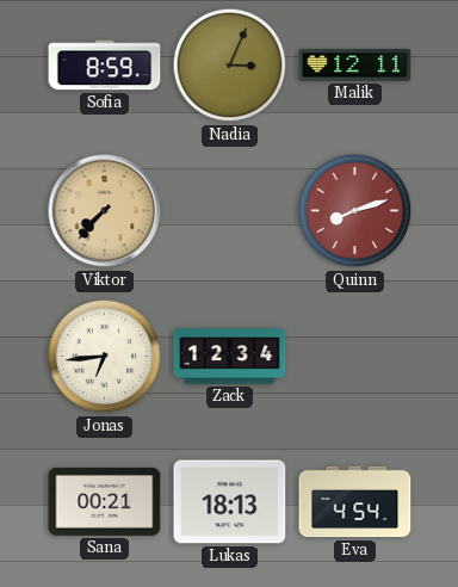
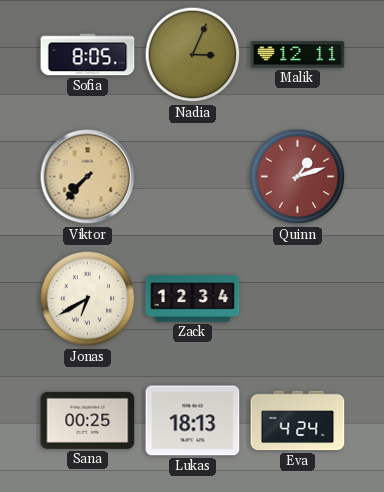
Sofia: 8:59 -> 8:05 (88, 55)
Quinn: 8:12 -> 1:12 (298, 177)
Jonas: 6:44 -> 6:40 (88, 299)
Sana: 00:21 -> 00:25 (88, 420)
Eva: 4:54 -> 4:24 (298, 421)
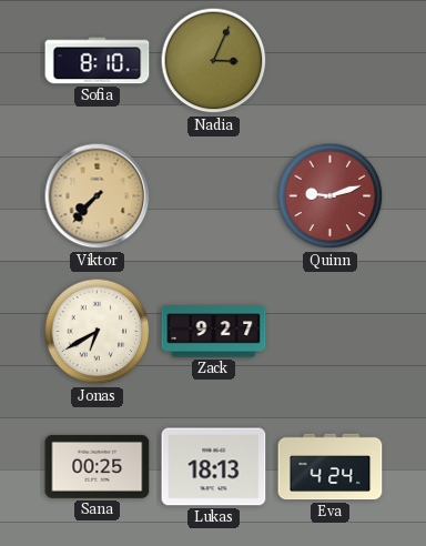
Sofia: 8:05 -> 8:10 (98, 61)
Malik: 12:11 -> none (298, 55)
Quinn: 1:12 -> 9:12 (331, 196)
Zack: 12:34 -> 9:27 (214, 332)
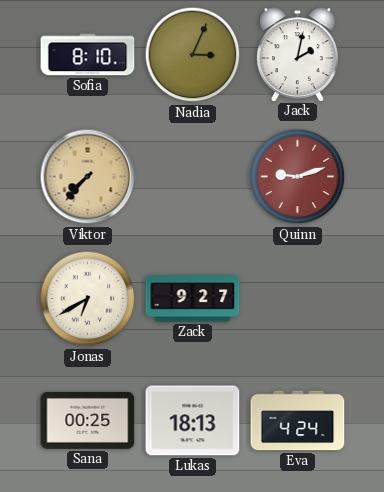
Jack: none -> 2:02 (298, 54)
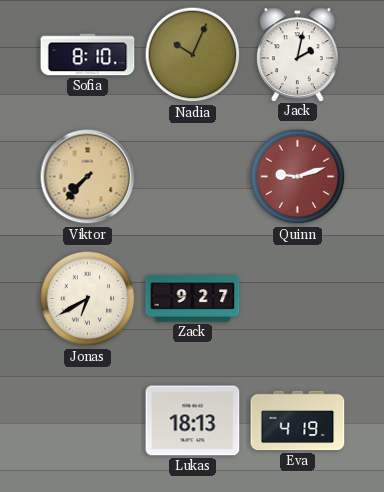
Nadia: 3:04 -> 10:04 (193, 55)
Sana: 00:25 -> none (88, 420)
Eva: 4:24 -> 4:19 (298, 421)
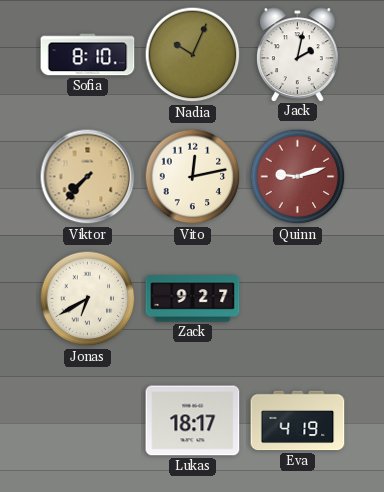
Vito: none -> 12:13 (193, 177)
Lukas: 18:13 -> 18:17 (193, 421)
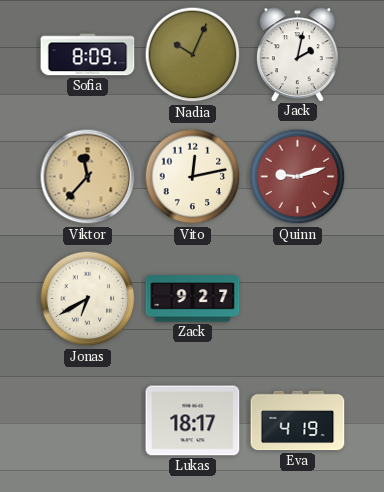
Sofia: 8:10 -> 8:09 (88, 55)
Viktor: 7:37 -> 11:37 (88, 177)
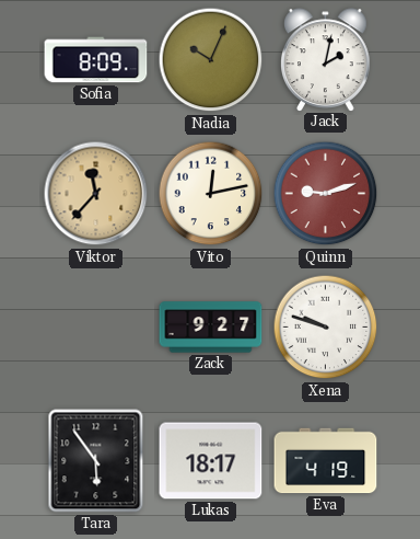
Jonas: 6:40 -> none (88, 299)
Xena: none -> 9:48 (326, 328)
Tara: none -> 5:54 (96, 461)
